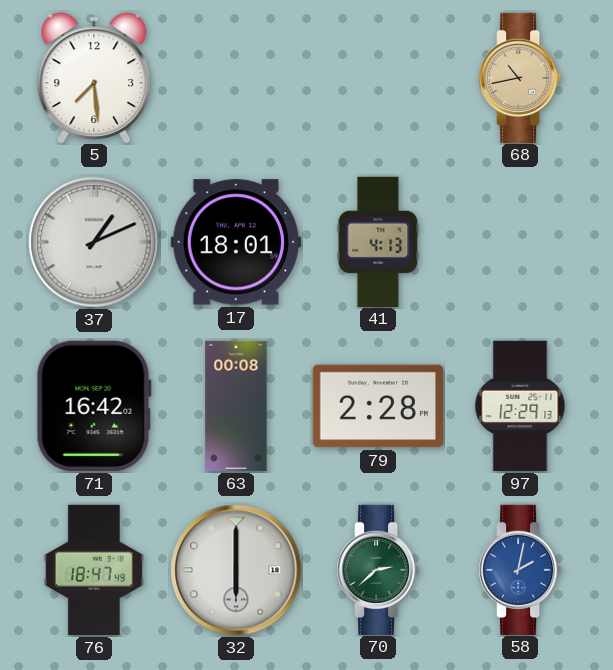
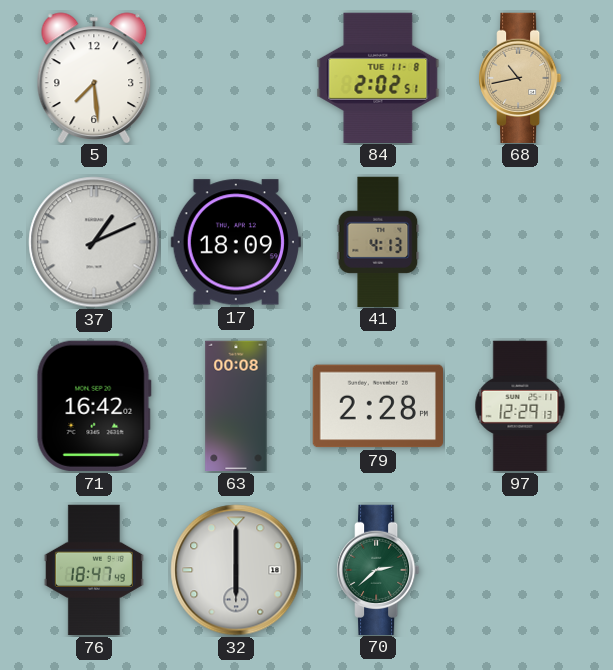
84: none -> 2:02 (378, 77)
17: 18:01 -> 18:09 (235, 242)
58: 2:02 -> none (521, 569)
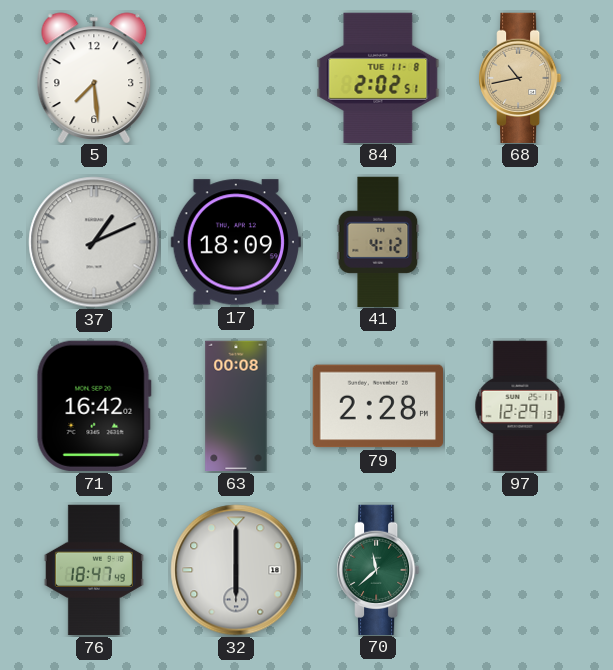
41: 4:13 -> 4:12 (378, 241)
70: 2:38 -> 11:38 (379, 569)
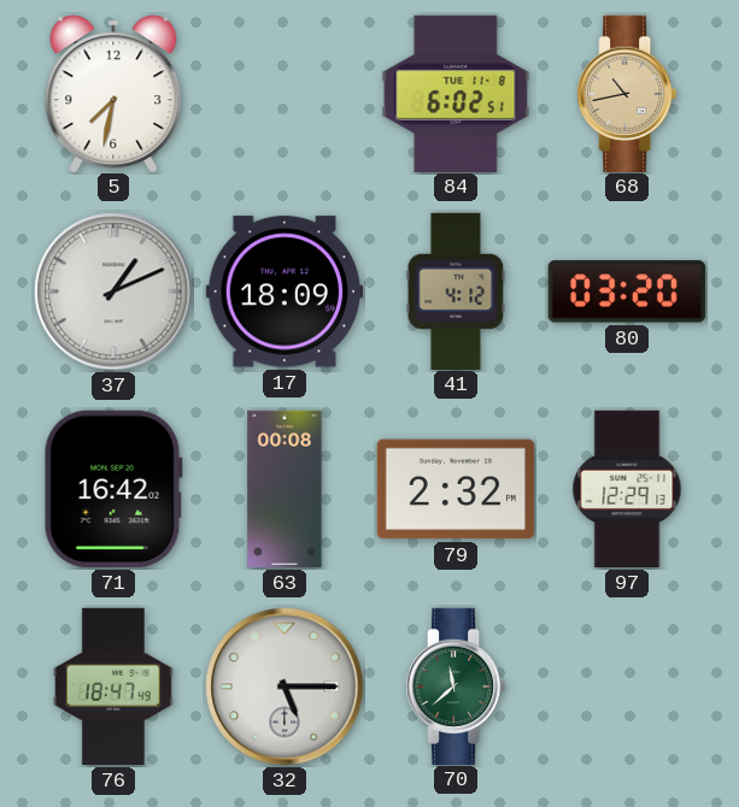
5: 7:29 -> 7:32 (113, 93)
84: 2:02 -> 6:02 (456, 93)
80: none -> 03:20 (627, 291)
79: 2:28 -> 2:32 (454, 489)
32: 6:00 -> 5:15 (285, 687)
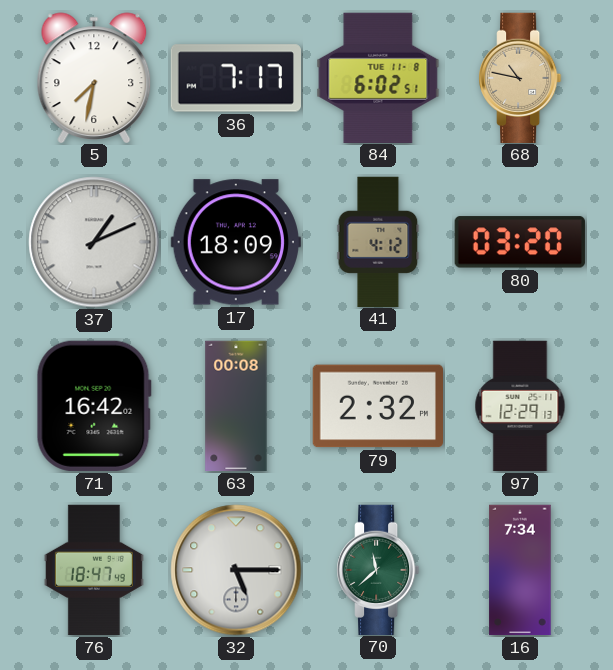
36: none -> 7:17 (235, 78)
68: 10:43 -> 10:47 (521, 77)
16: none -> 7:34 (520, 570)
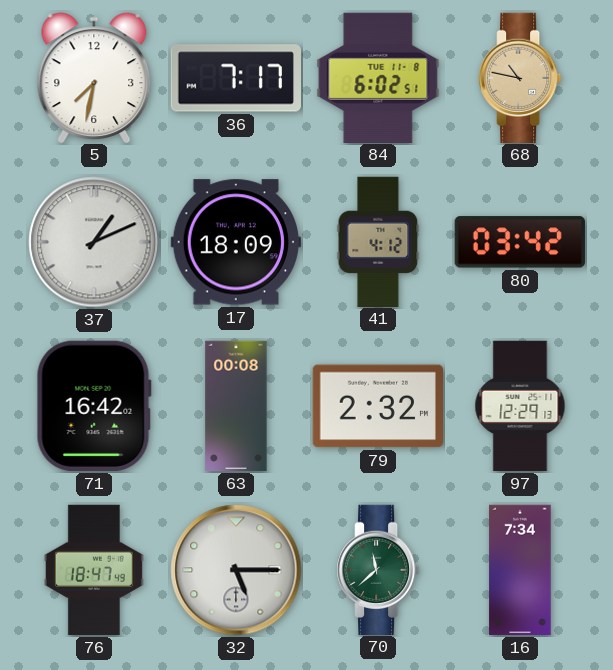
80: 03:20 -> 03:42 (520, 242)
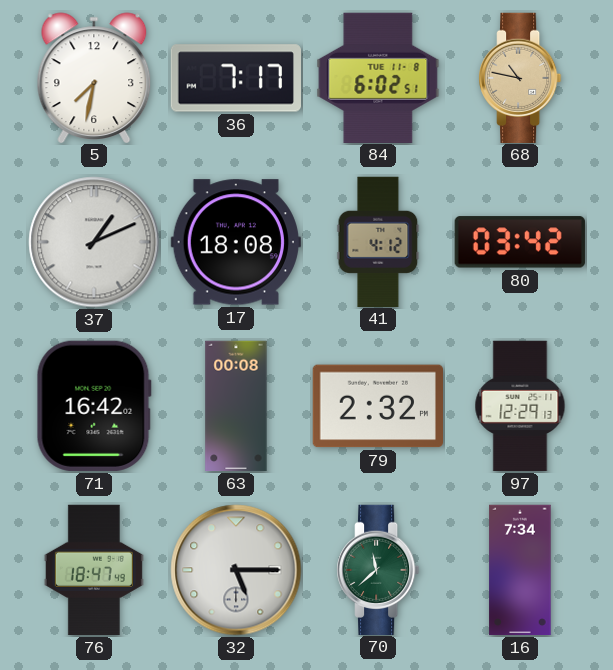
17: 18:09 -> 18:08 (235, 242)
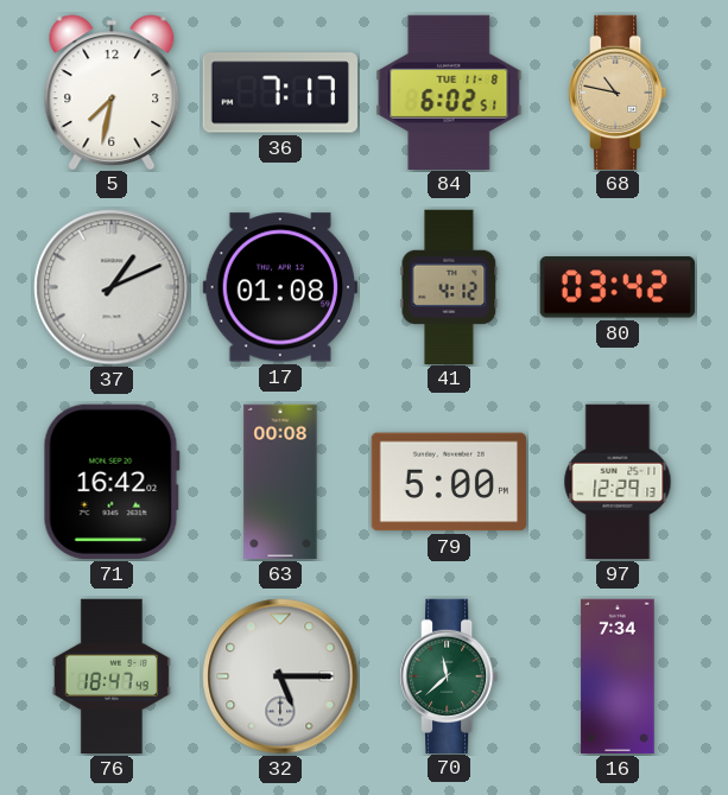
17: 18:08 -> 01:08 (279, 287)
79: 2:32 -> 5:00 (448, 482)
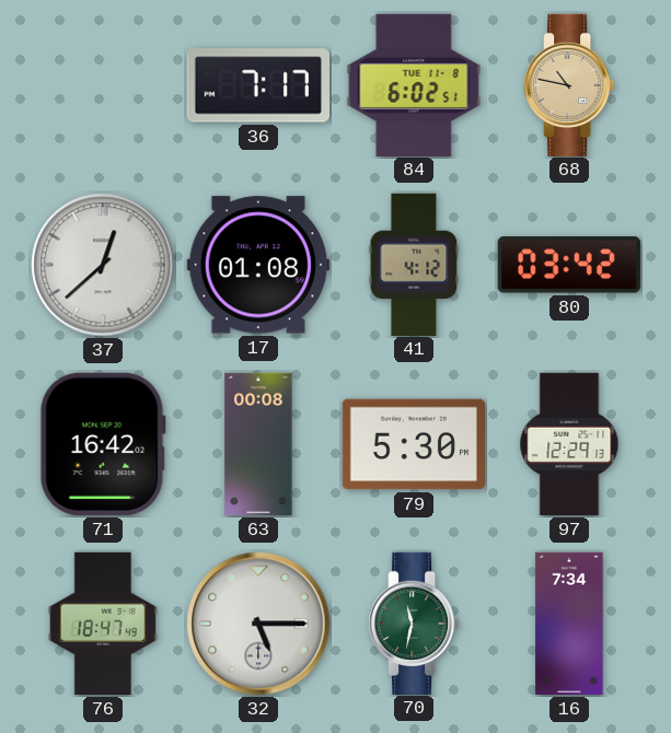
5: 7:32 -> none (112, 91)
37: 1:11 -> 12:38 (103, 265)
79: 5:00 -> 5:30 (413, 444)
70: 11:38 -> 11:32 (415, 623)
